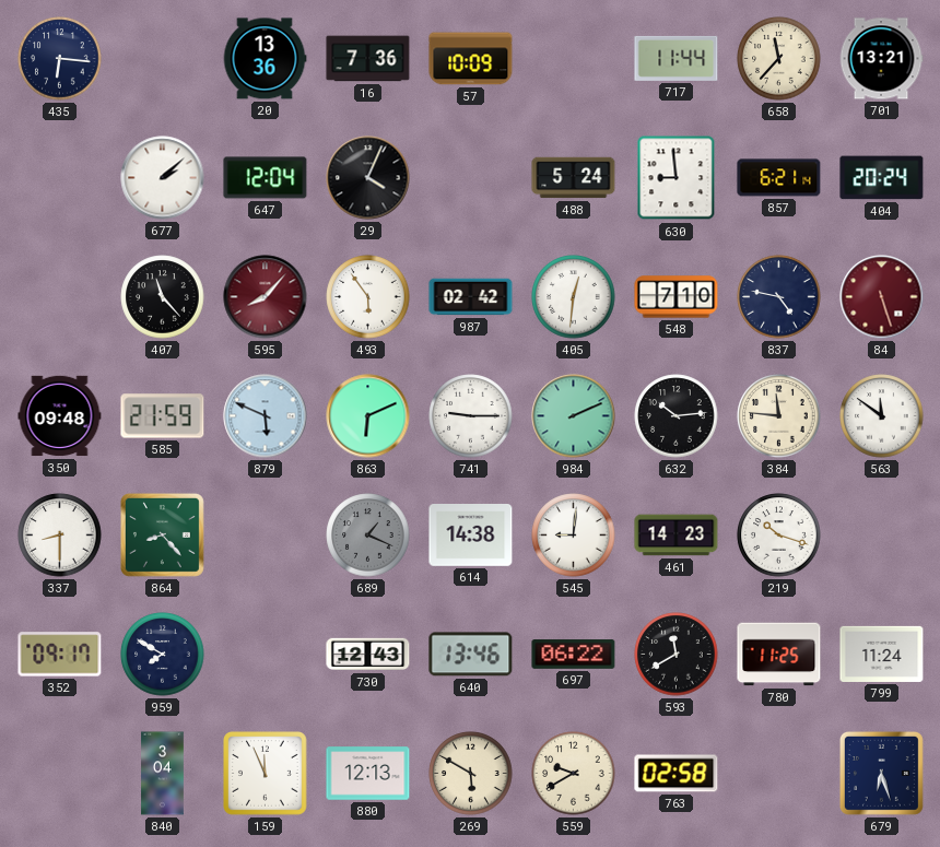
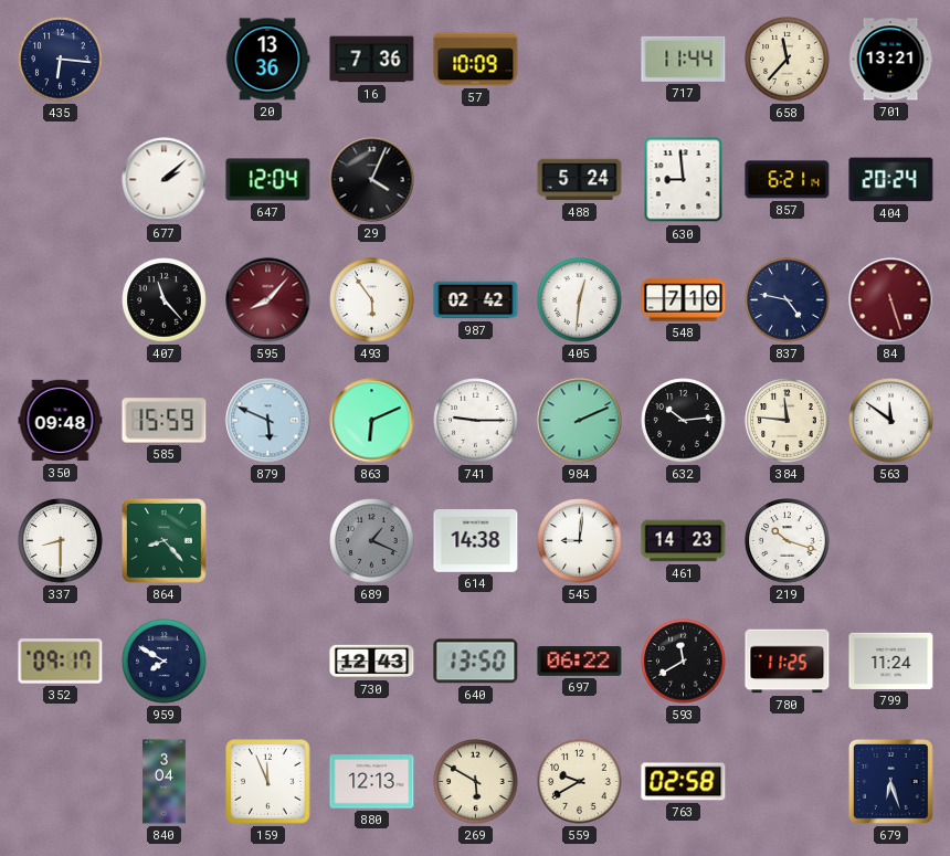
585: 21:59 -> 15:59 (165, 421)
640: 13:46 -> 13:50 (476, 662)
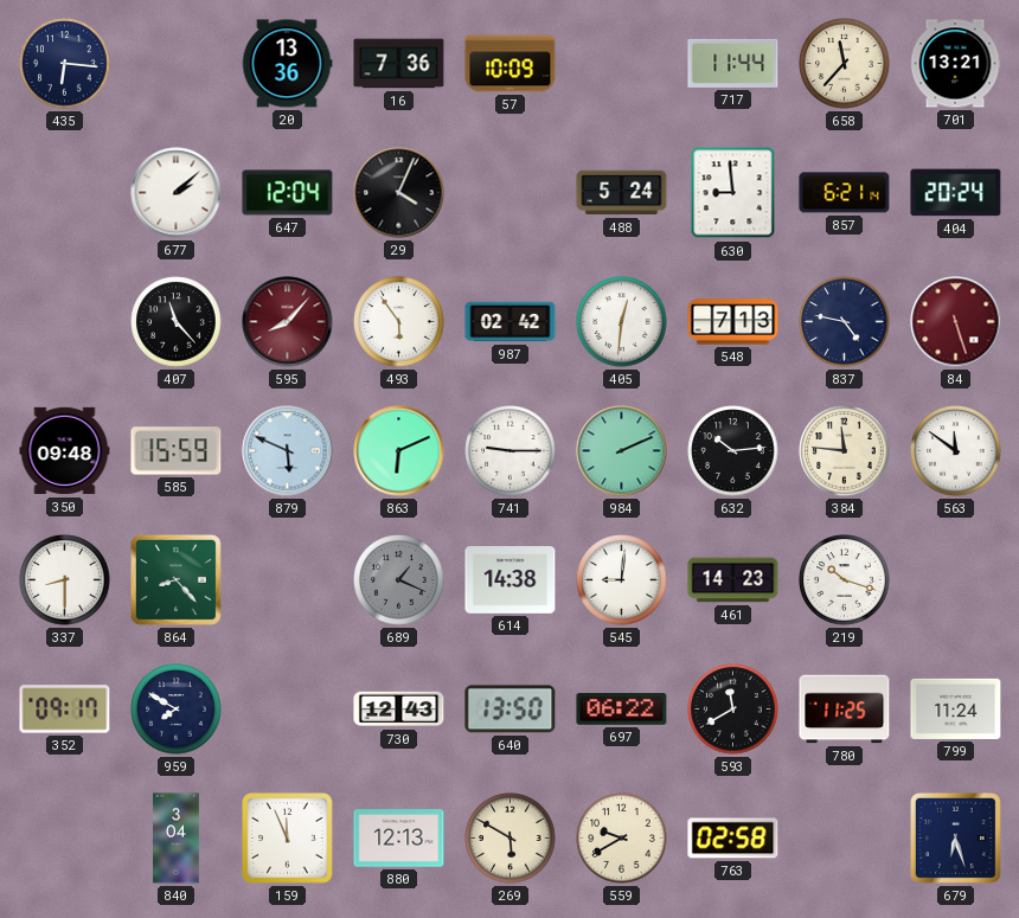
548: 7:10 -> 7:13 (733, 322)
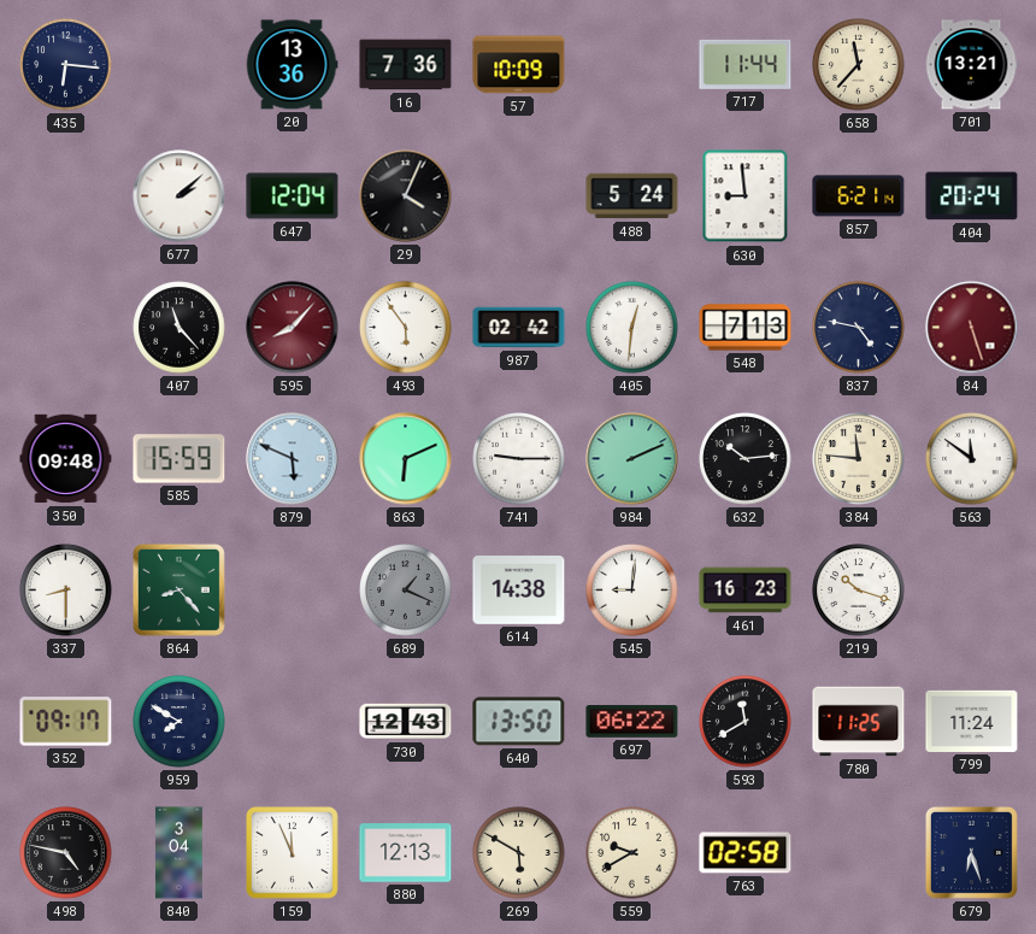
461: 14:23 -> 16:23 (746, 591)
498: none -> 4:47 (66, 853)
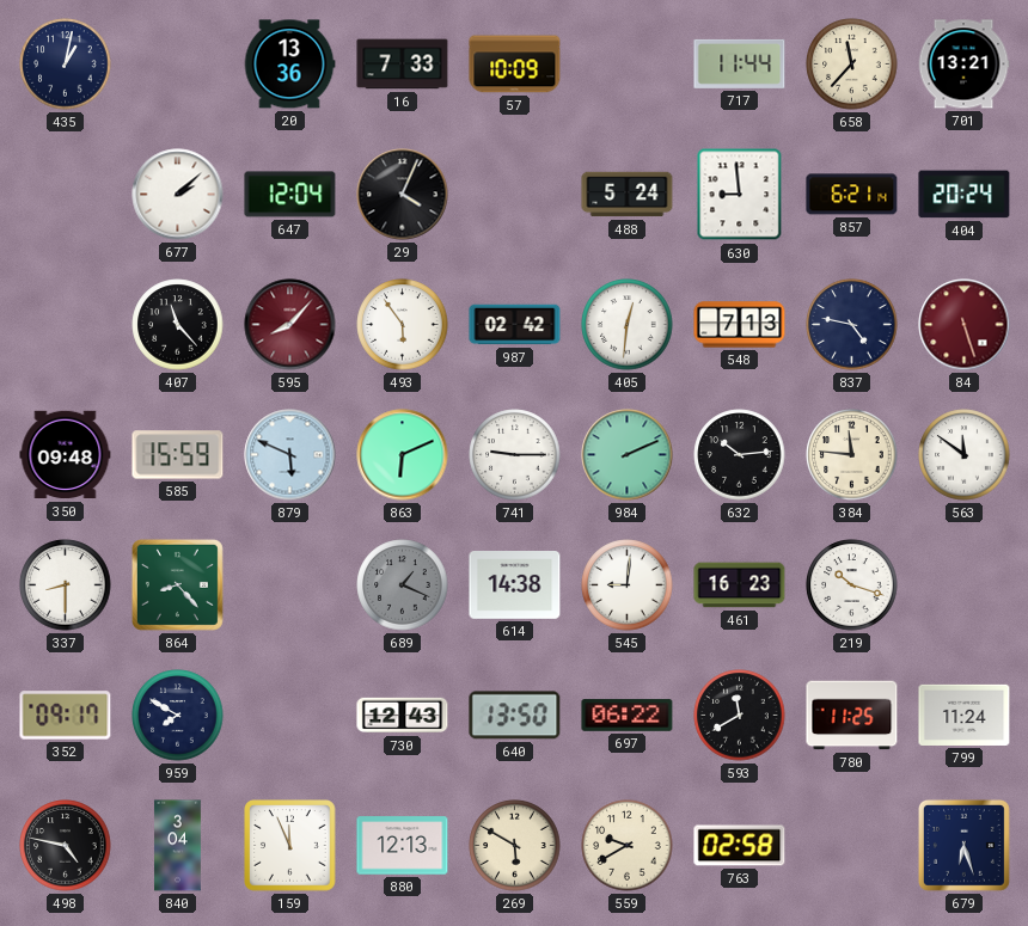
435: 6:16 -> 1:02 (66, 65)
16: 7:36 -> 7:33 (403, 65)
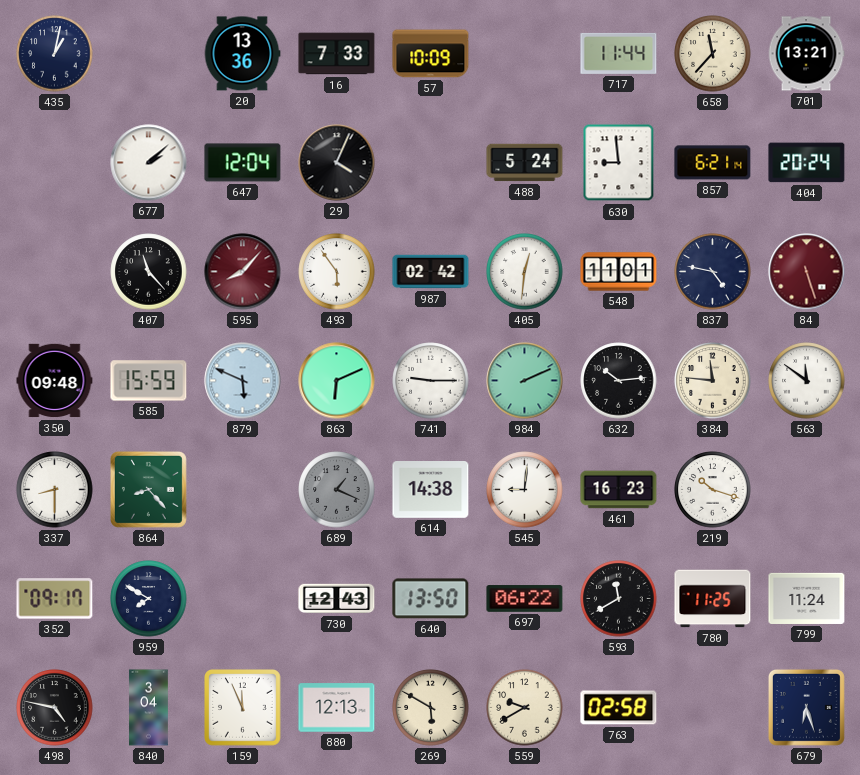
548: 7:13 -> 11:01 (619, 272)
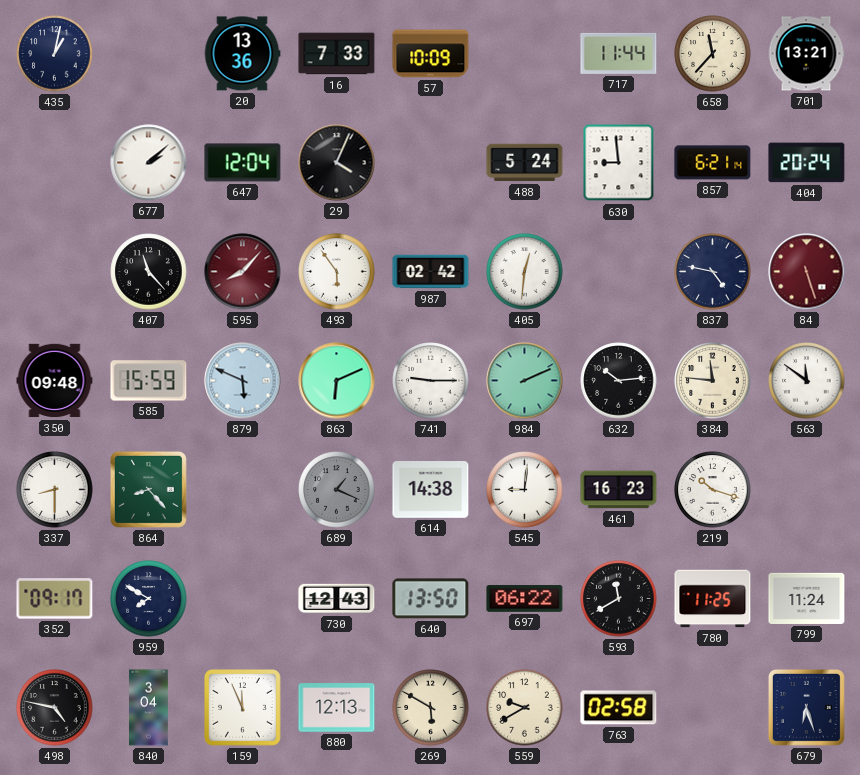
548: 11:01 -> none (619, 272)
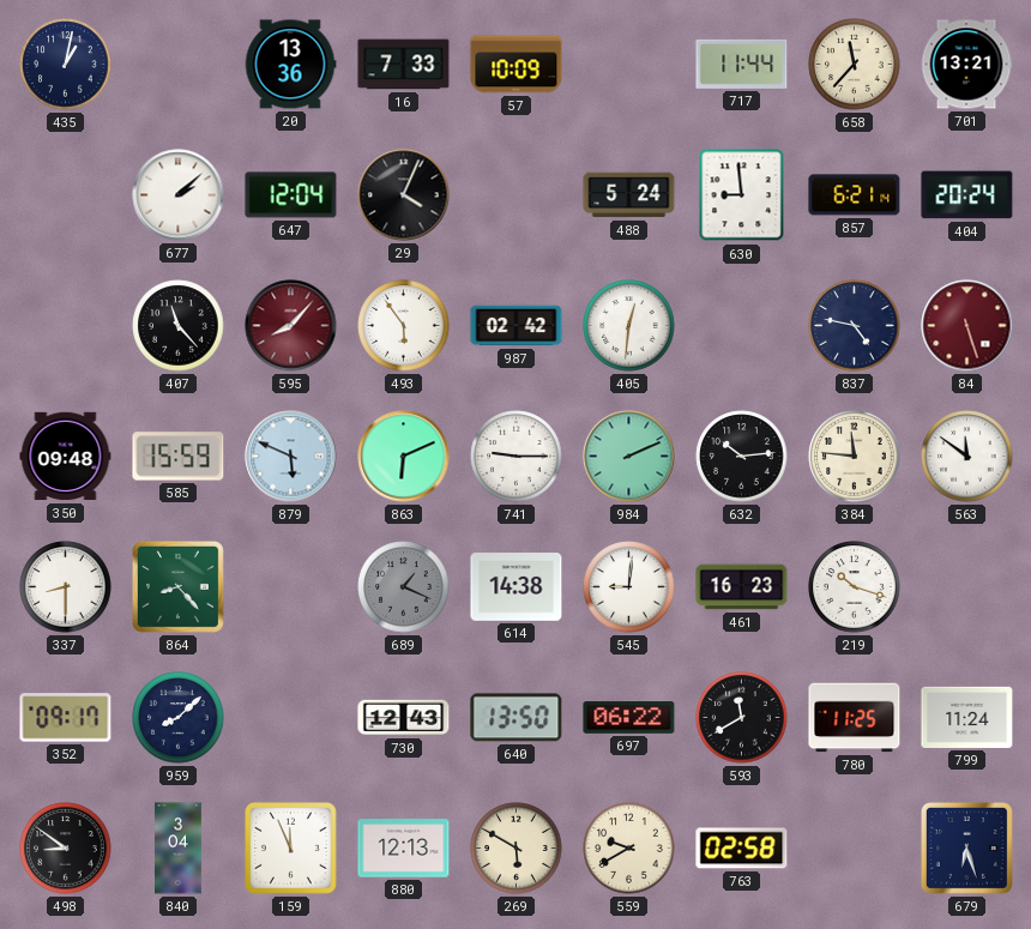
959: 7:50 -> 8:08 (179, 718)
498: 4:47 -> 8:51 (66, 849)
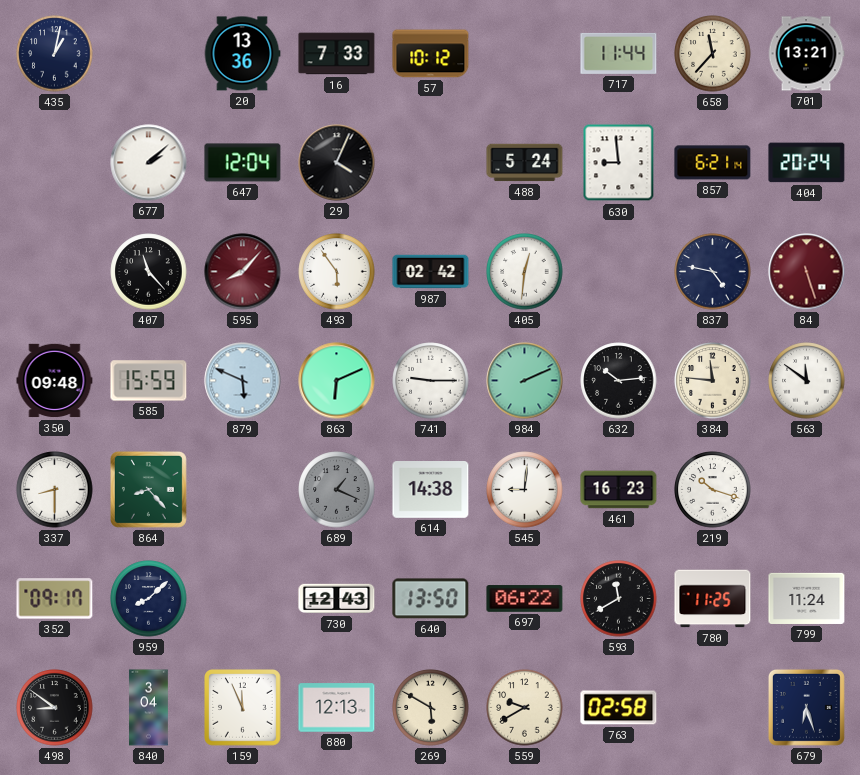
57: 10:09 -> 10:12 (431, 54)
